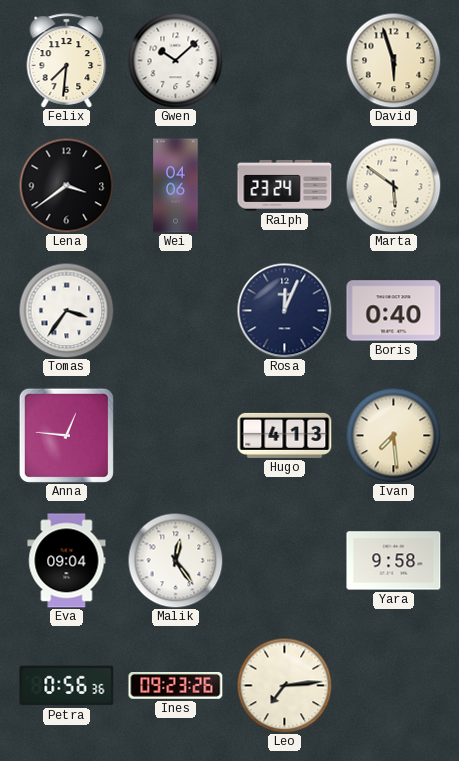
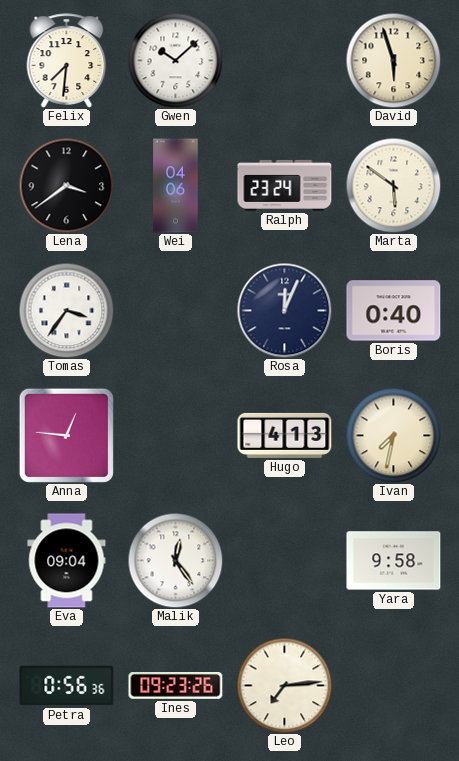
Ivan: 7:29 -> 7:32 (393, 435)
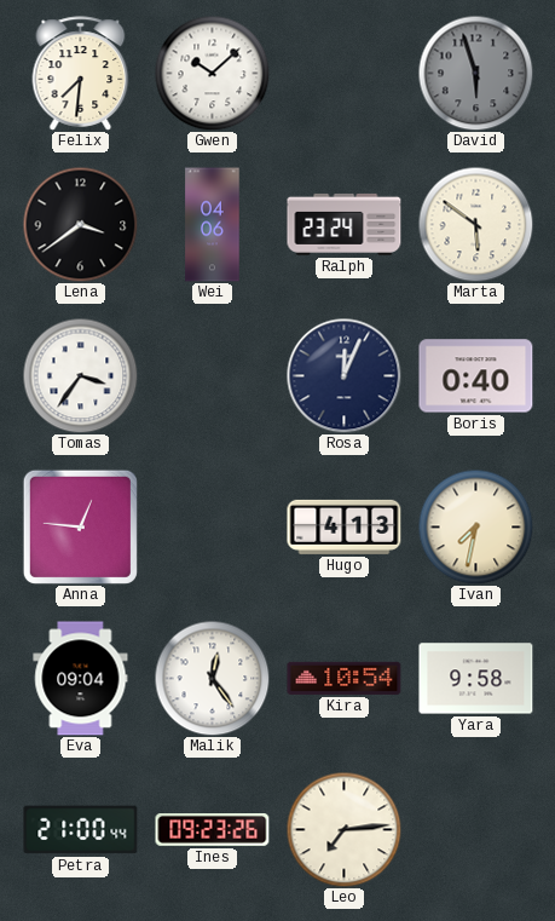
David dial: cream -> grey (475, 73)
Kira: none -> 10:54 (345, 678)
Petra: 0:56 -> 21:00 (81, 830)
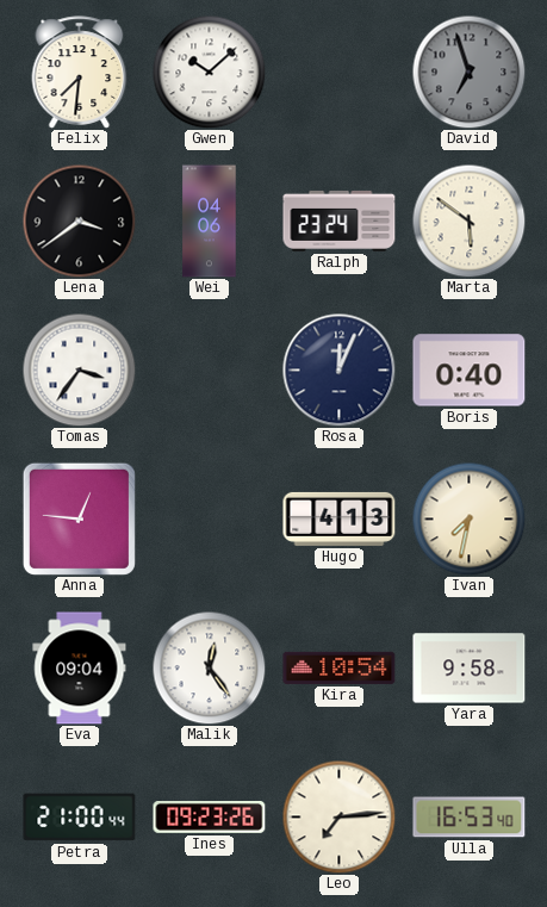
David: 5:57 -> 6:57 (468, 72)
Ulla: none -> 16:53 (470, 818)
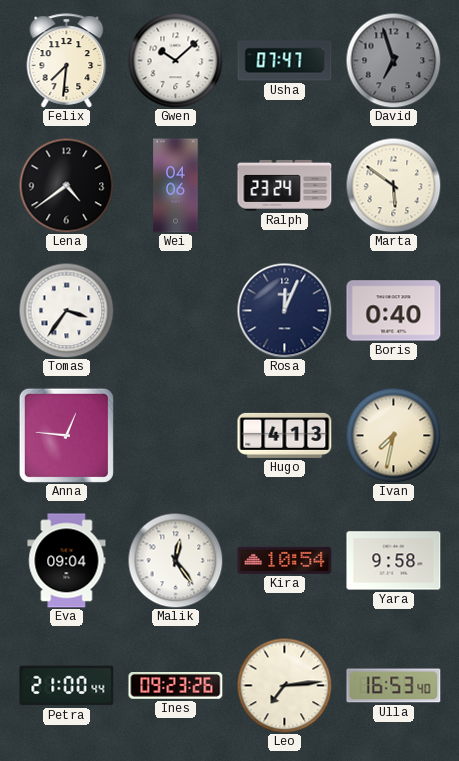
Usha: none -> 07:47 (285, 61)
Lena: 3:39 -> 4:39 (66, 185)
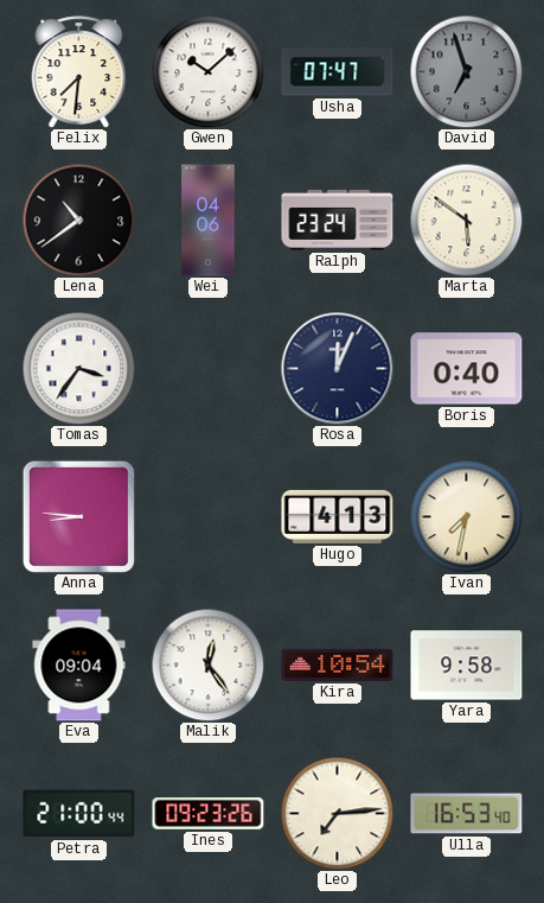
Lena: 4:39 -> 10:39 (78, 220)
Anna: 12:46 -> 8:46 (78, 516)
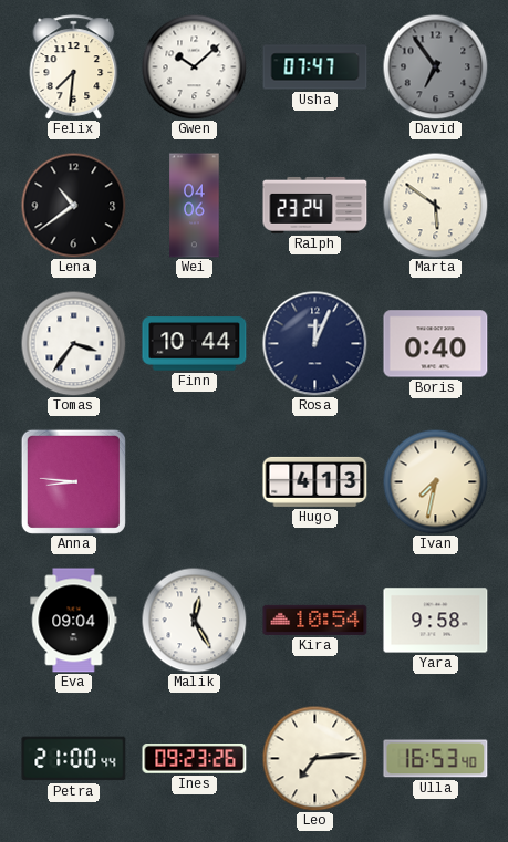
David: 6:57 -> 6:54 (435, 66)
Finn: none -> 10:44 (195, 344)
Malik: 12:24 -> 12:25 (194, 620)
